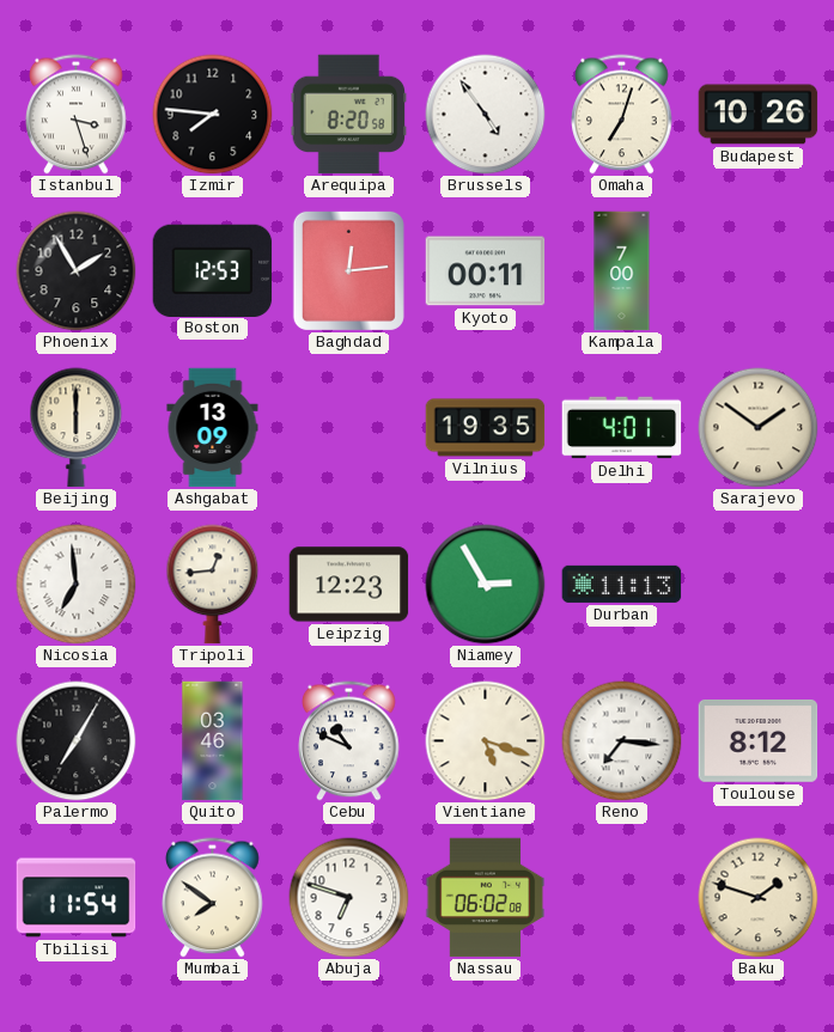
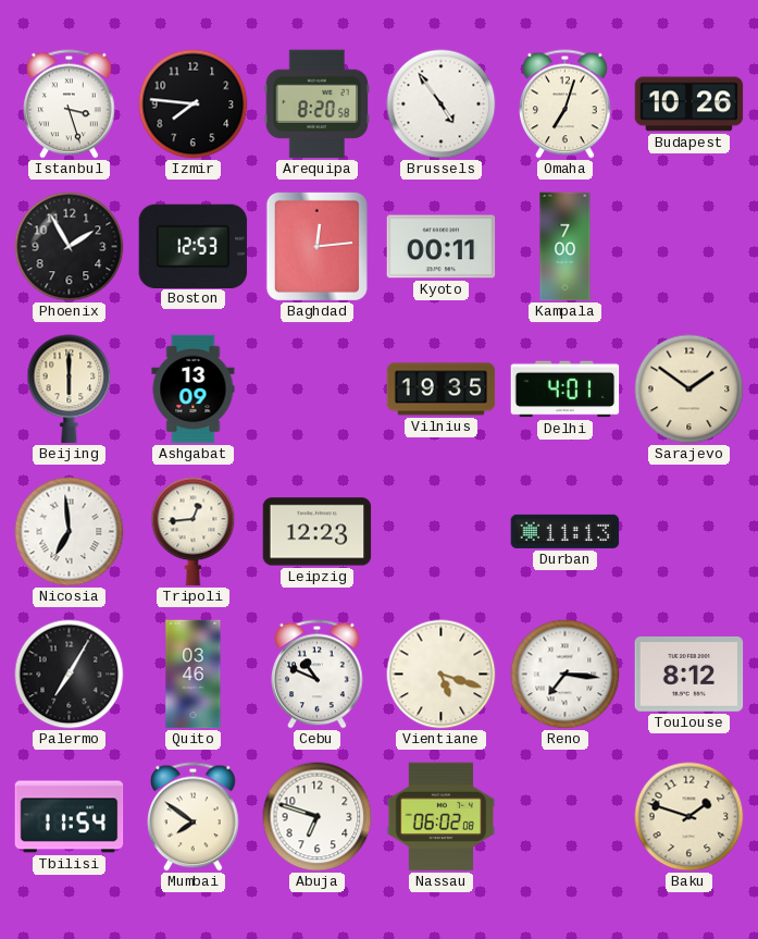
Niamey: 2:55 -> none (486, 585)
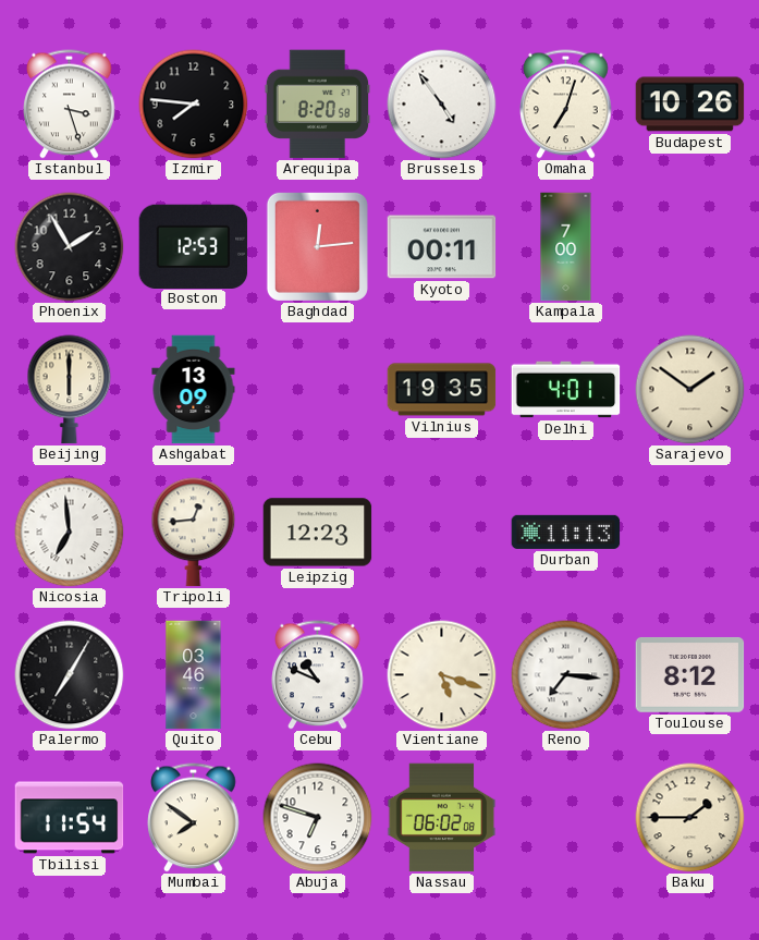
Baku: 1:48 -> 1:45 (690, 818)
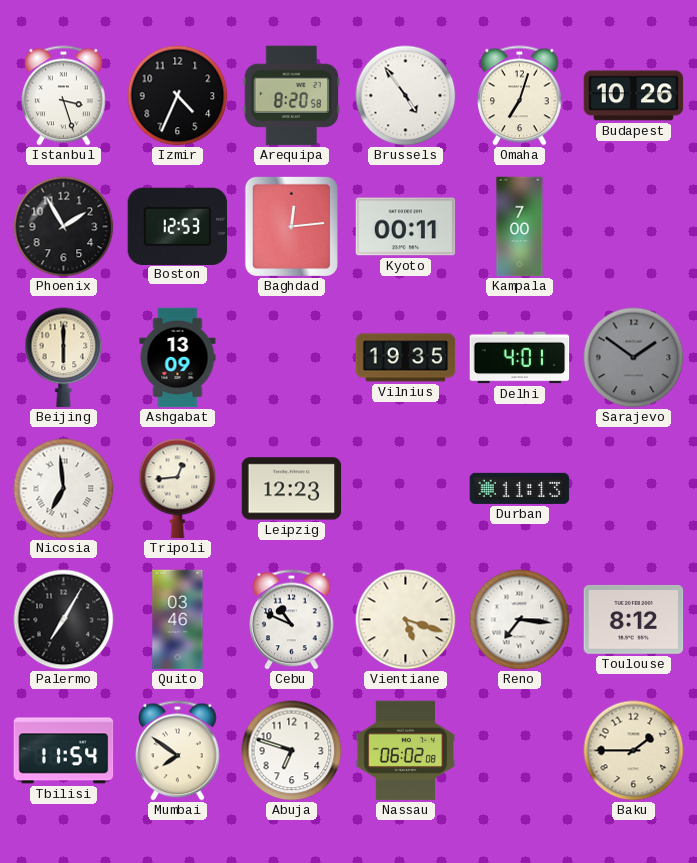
Izmir: 7:46 -> 4:34 (178, 96)
Sarajevo dial: cream -> grey (634, 358)
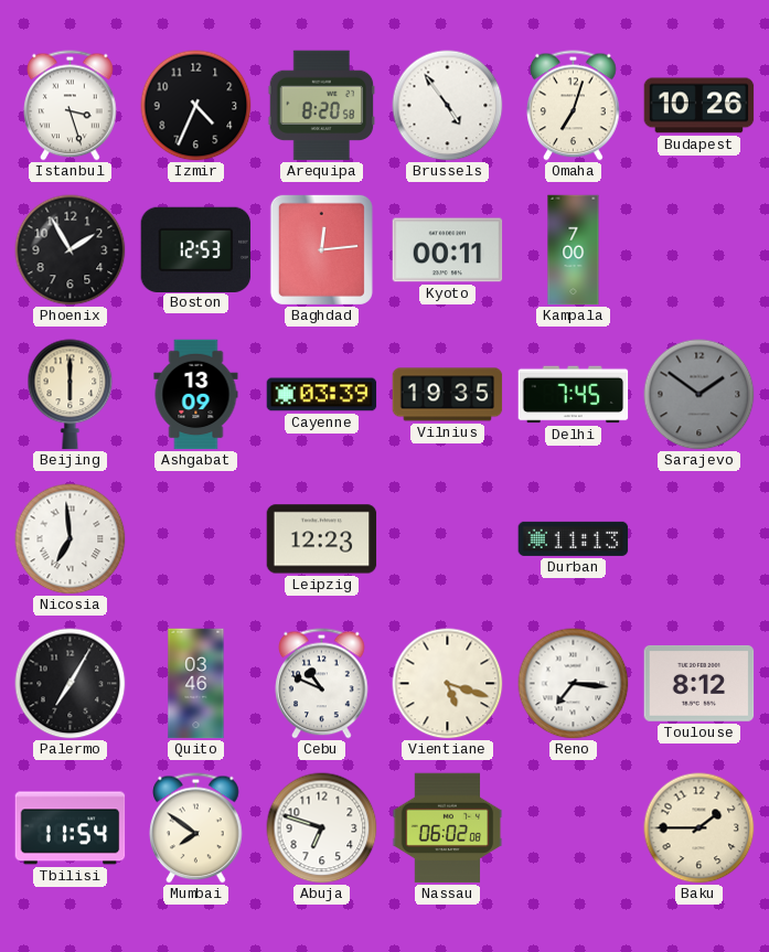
Cayenne: none -> 03:39 (322, 395)
Delhi: 4:01 -> 7:45 (574, 395)
Tripoli: 12:44 -> none (178, 489)
